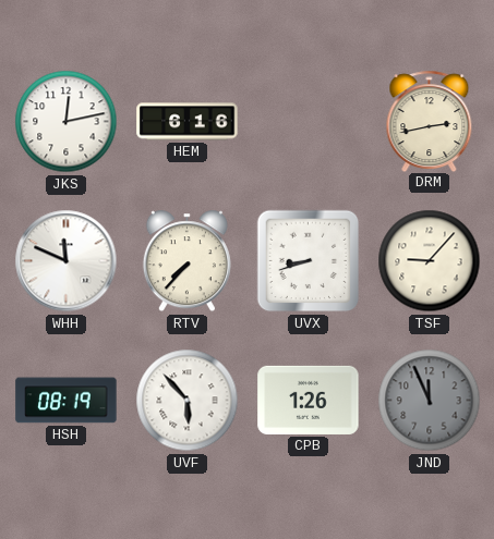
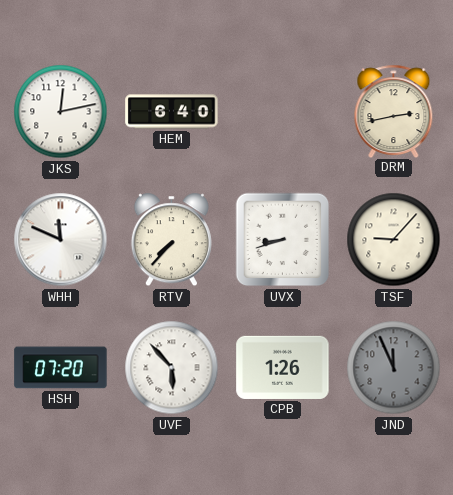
HEM: 6:16 -> 6:40 (172, 112)
HSH: 08:19 -> 07:20 (61, 368)
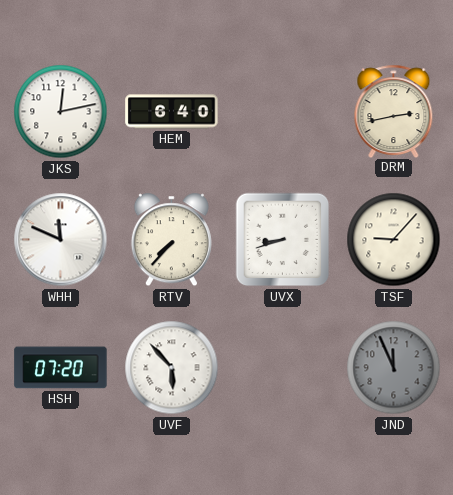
CPB: 1:26 -> none (283, 367)
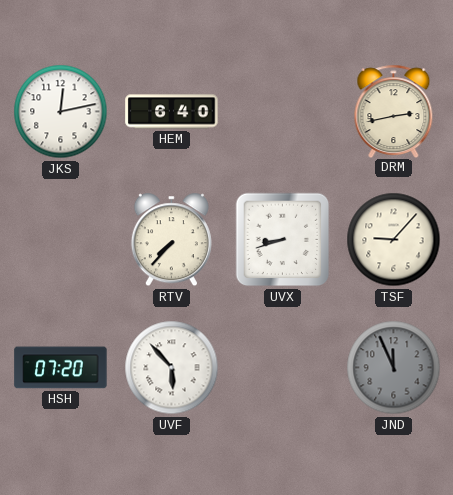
WHH: 11:49 -> none (61, 240)
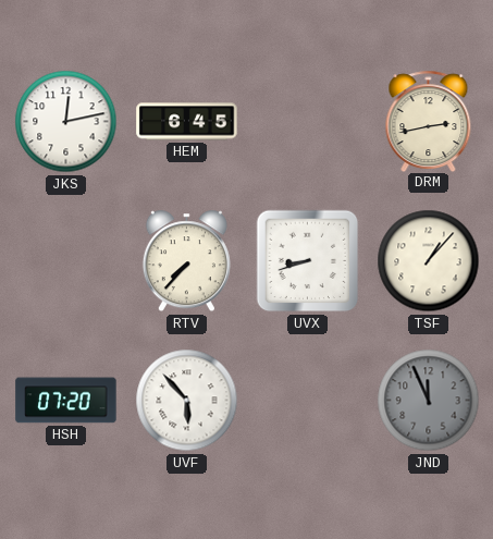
HEM: 6:40 -> 6:45 (187, 122)
TSF: 9:07 -> 1:07 (429, 261)
